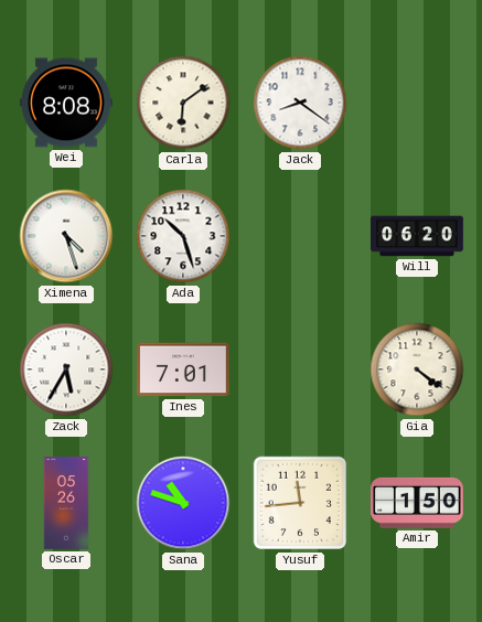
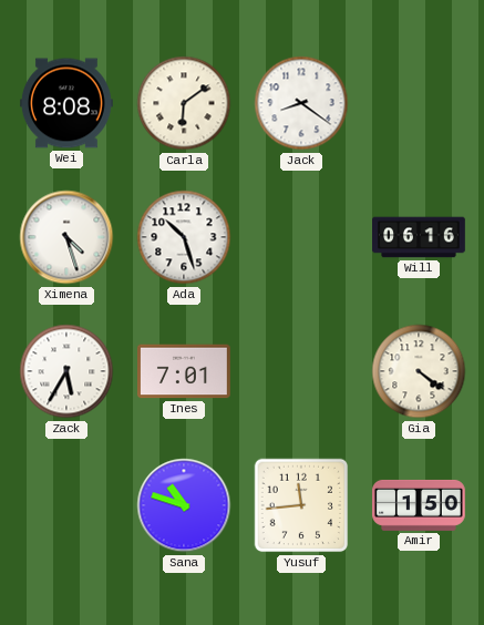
Will: 06:20 -> 06:16 (420, 237)
Oscar: 05:26 -> none (66, 503)
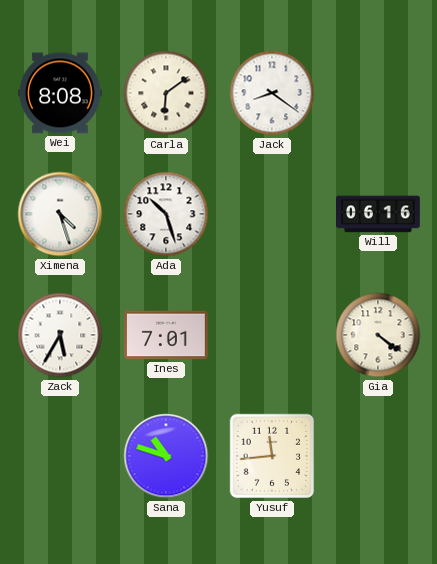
Amir: 1:50 -> none (420, 505)
